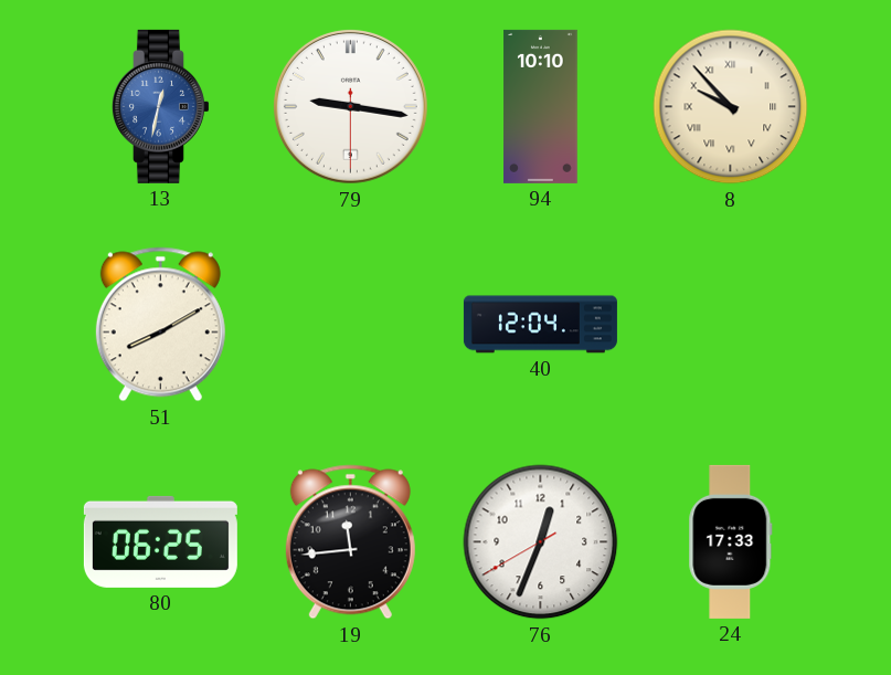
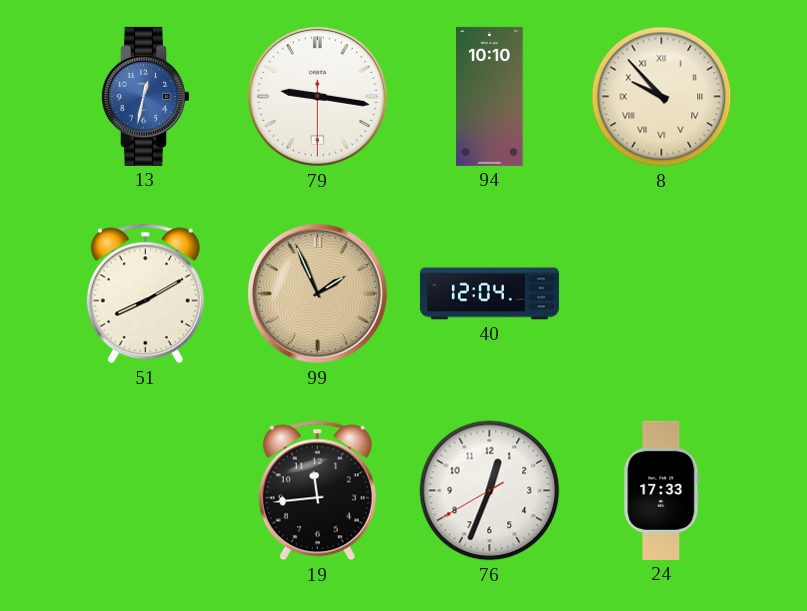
99: none -> 1:56 (317, 293)
80: 06:25 -> none (160, 541)
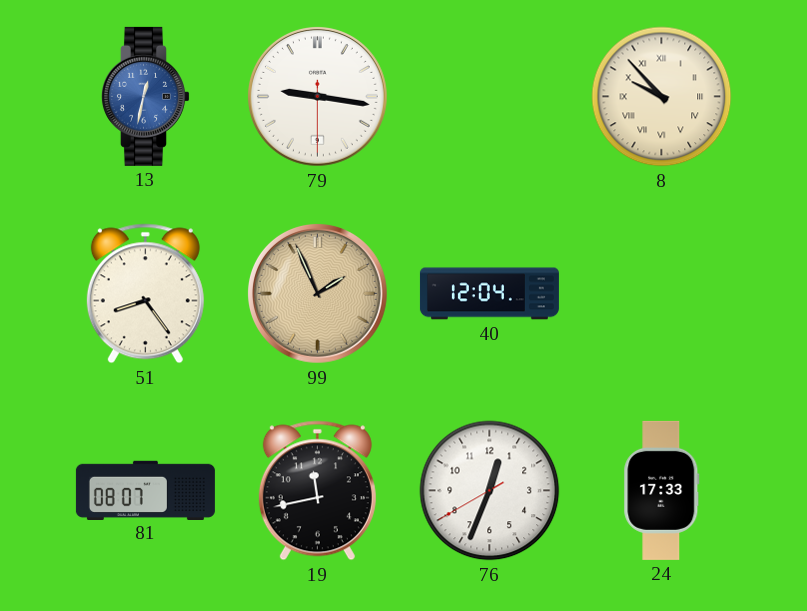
94: 10:10 -> none (490, 96)
51: 8:10 -> 8:24 (145, 294)
81: none -> 08:07 (145, 490)
19: 11:44 -> 11:43 (317, 491)
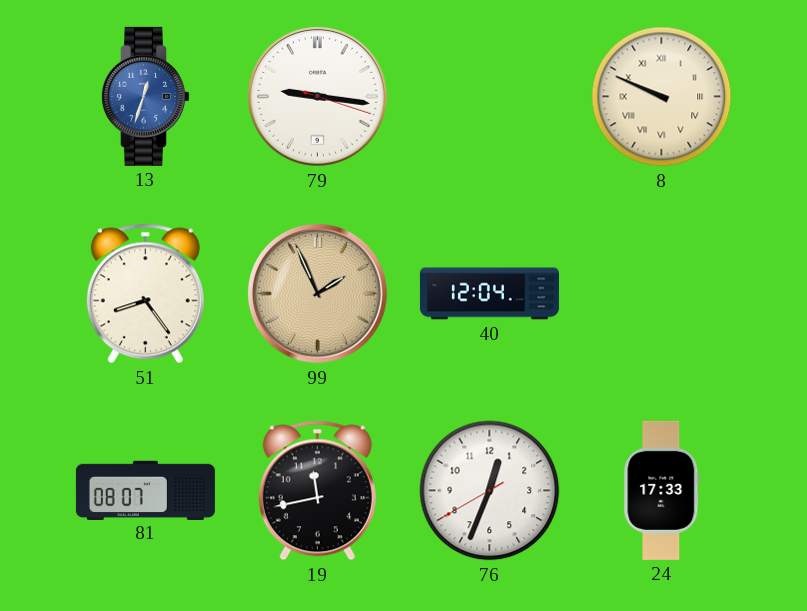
13: 12:32 -> 12:33 (145, 96)
79: 9:16:30 -> 9:16:18 (317, 96)
8: 9:53 -> 9:49 (662, 97)
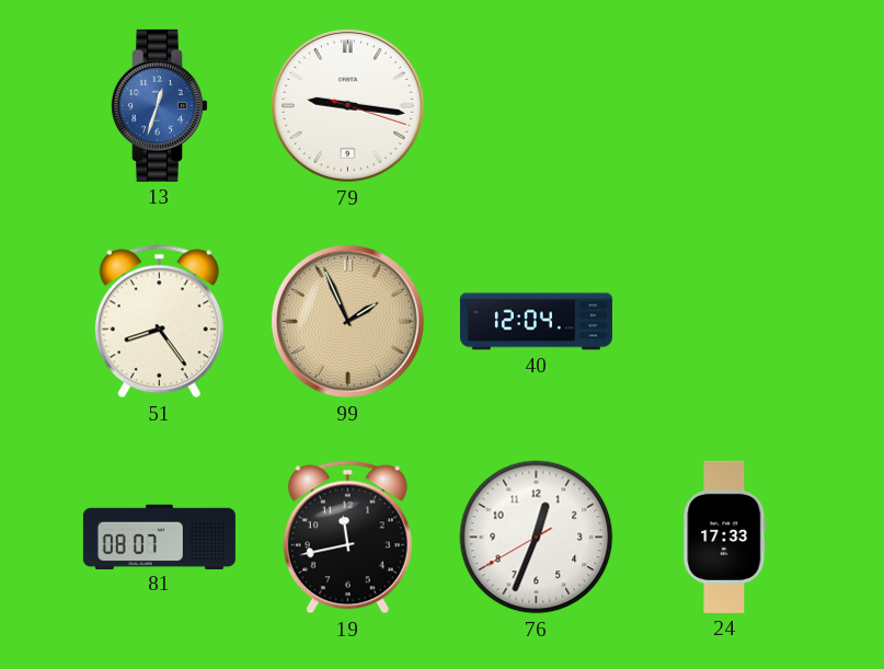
8: 9:49 -> none (662, 97)
